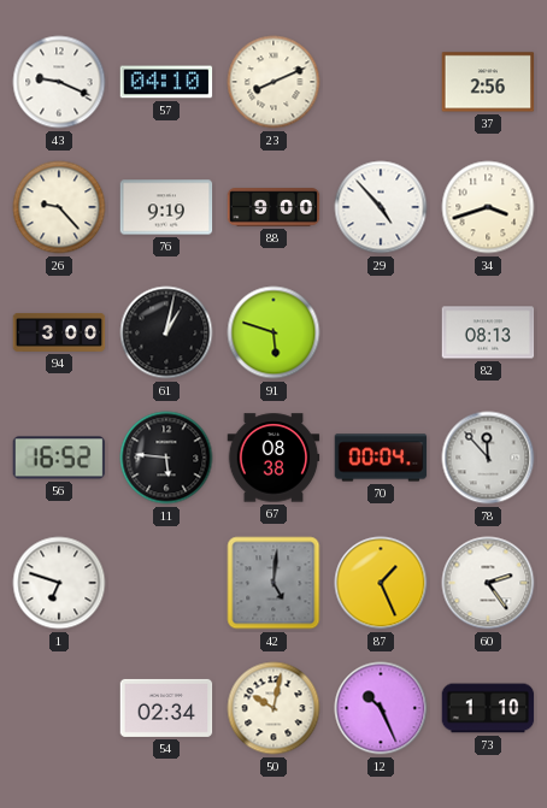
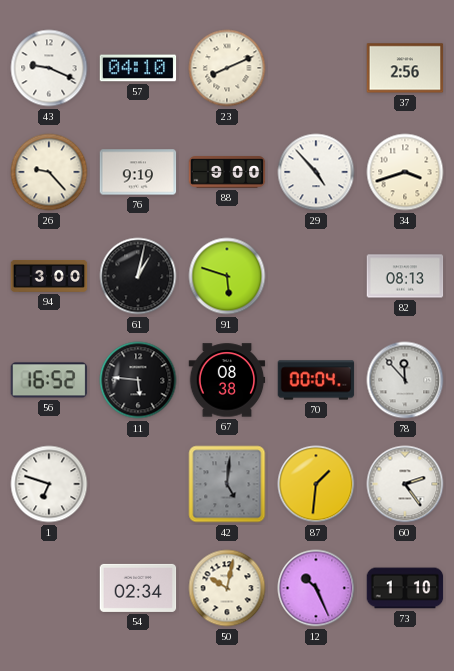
87: 1:26 -> 1:31 (316, 484)
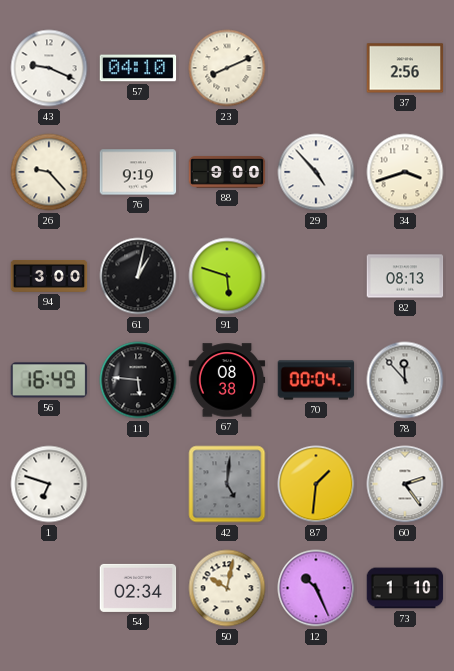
56: 16:52 -> 16:49 (49, 380)
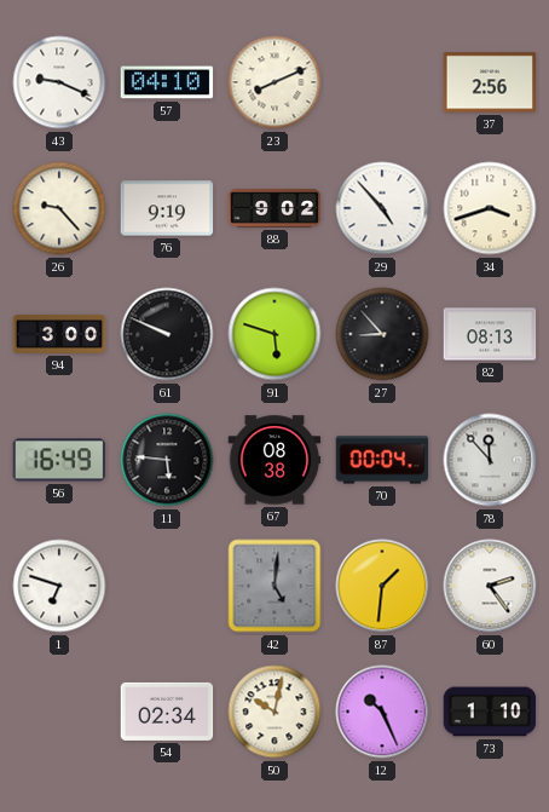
88: 9:00 -> 9:02 (274, 208)
61: 1:02 -> 9:49 (167, 334)
27: none -> 8:53 (382, 334)
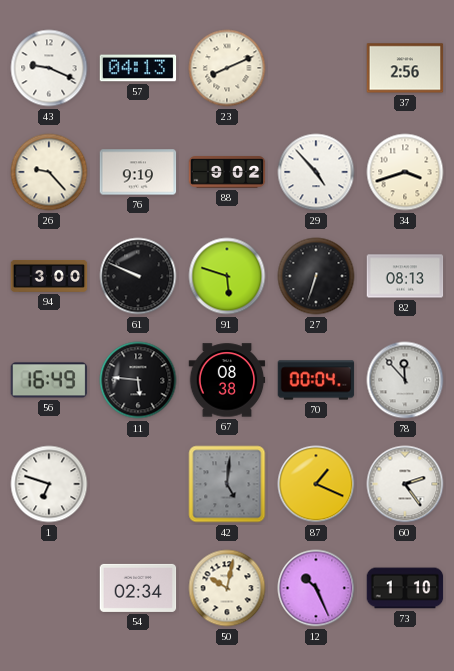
57: 04:10 -> 04:13 (138, 68)
27: 8:53 -> 6:33 (316, 276)
87: 1:31 -> 1:19 (316, 484)
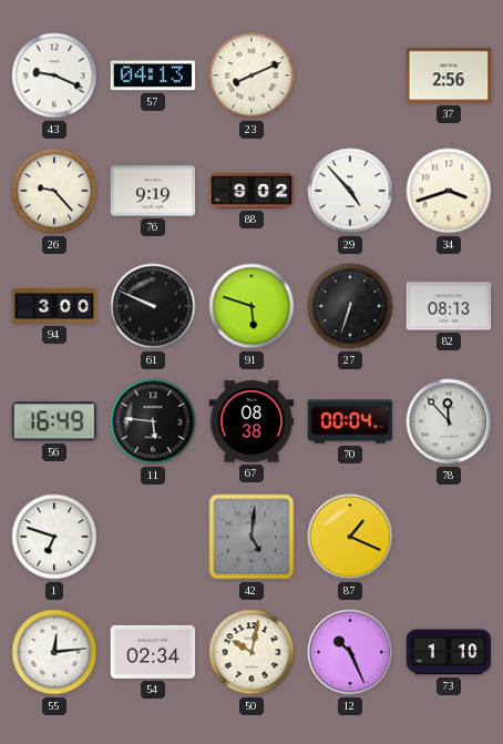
60: 2:24 -> none (405, 484)
55: none -> 12:14 (54, 652)
